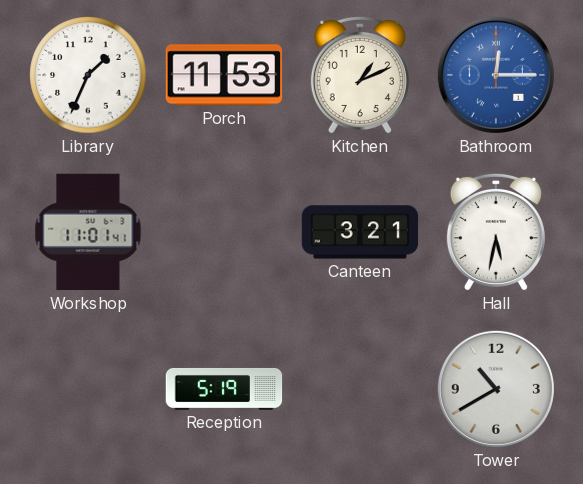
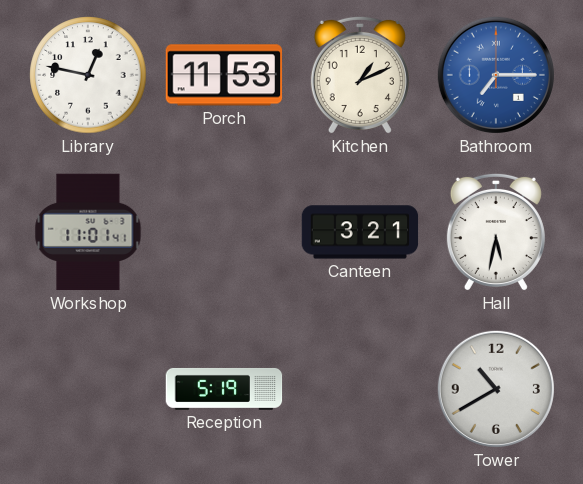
Library: 1:34 -> 12:47 (88, 75)
Bathroom: 12:15 -> 7:15 (496, 75)
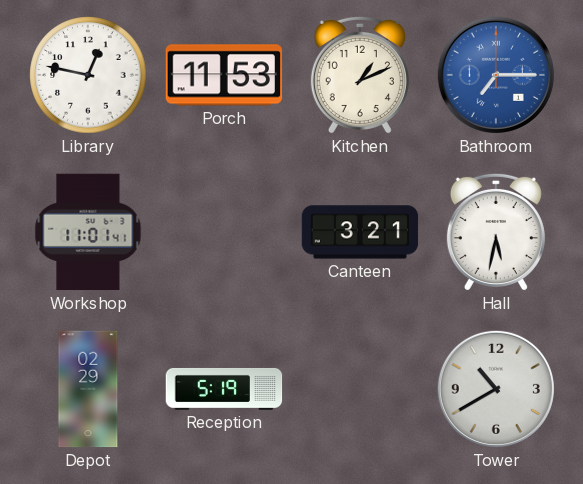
Depot: none -> 02:29 (88, 389)
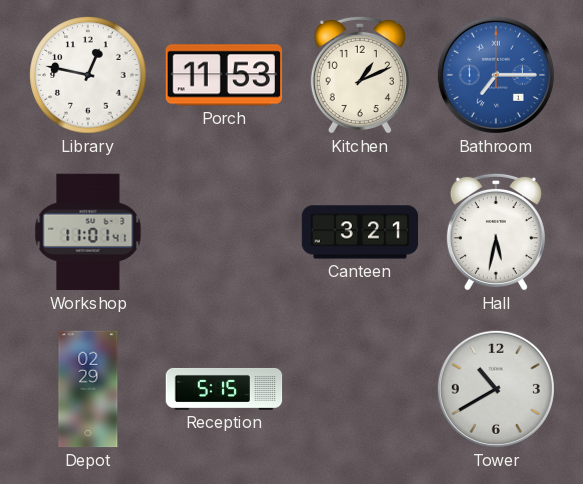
Reception: 5:19 -> 5:15 (224, 389)
